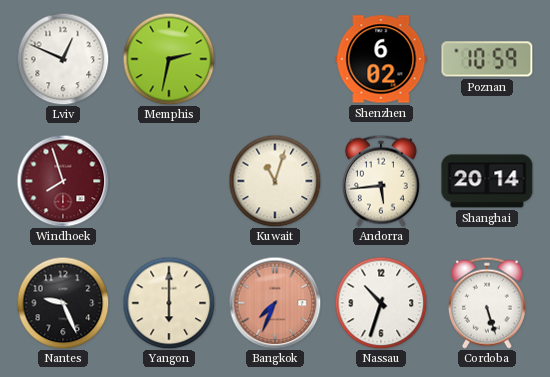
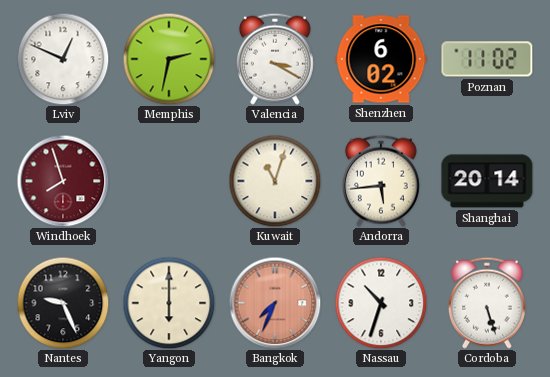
Valencia: none -> 3:20 (275, 59)
Poznan: 10:59 -> 11:02 (487, 59)
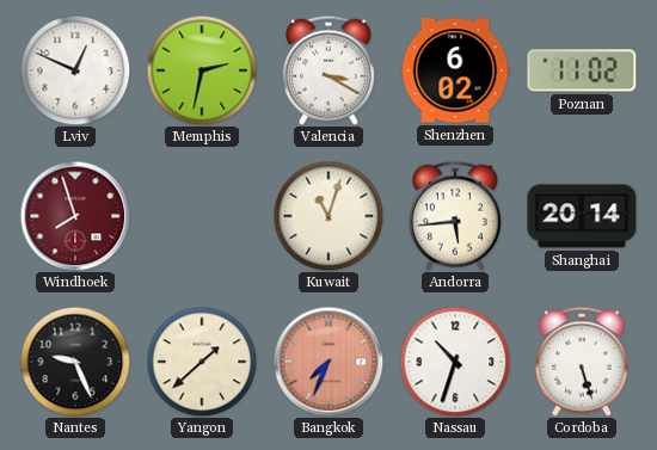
Yangon: 6:00 -> 1:38 (202, 362)
